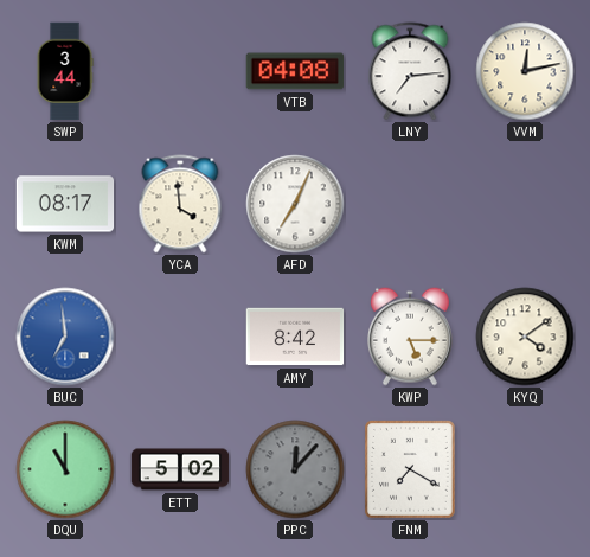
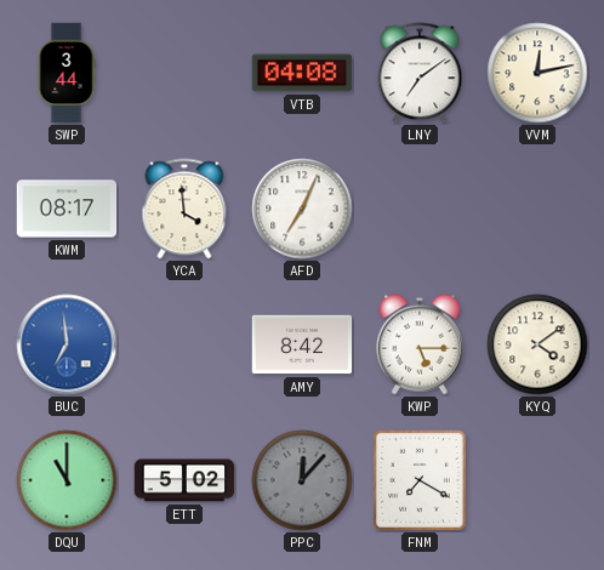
LNY: 7:14 -> 7:09 (420, 73)
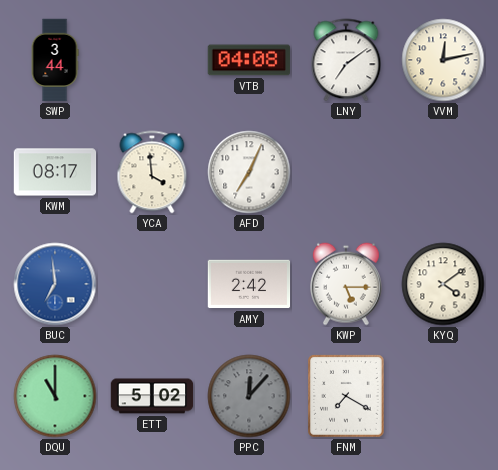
AMY: 8:42 -> 2:42 (249, 284)
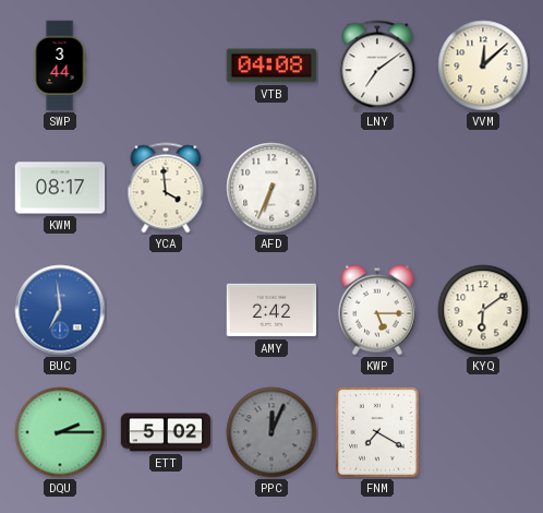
VVM: 12:13 -> 12:08 (483, 65)
AFD: 7:04 -> 6:34 (271, 188)
KYQ: 4:09 -> 6:09 (483, 310)
DQU: 11:00 -> 2:15 (60, 432)
PPC: 12:07 -> 12:04 (271, 432)
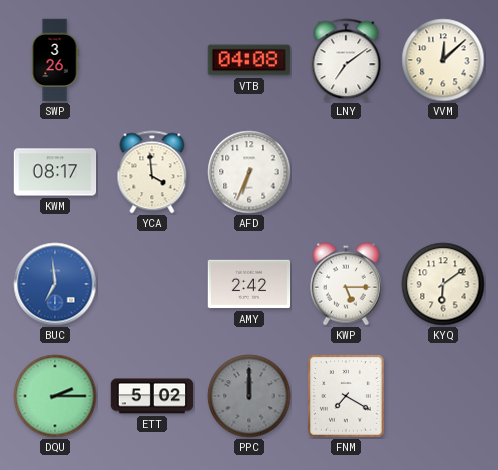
SWP: 3:44 -> 3:26 (55, 60)
PPC: 12:04 -> 12:00 (249, 396)
